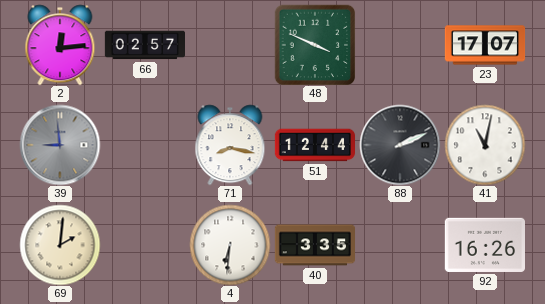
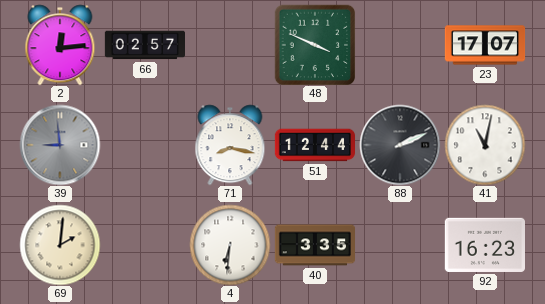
92: 16:26 -> 16:23 (484, 245)
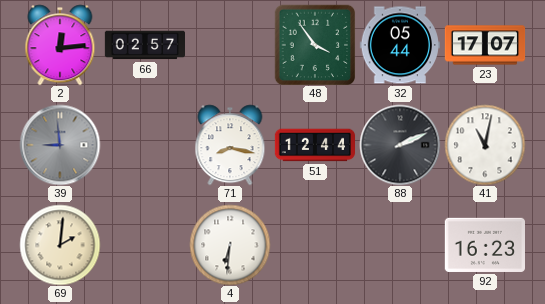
48: 3:49 -> 3:54 (315, 45)
32: none -> 05:44 (399, 45)
40: 3:35 -> none (315, 245)
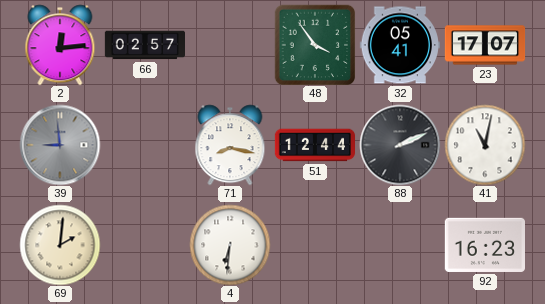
32: 05:44 -> 05:41 (399, 45)
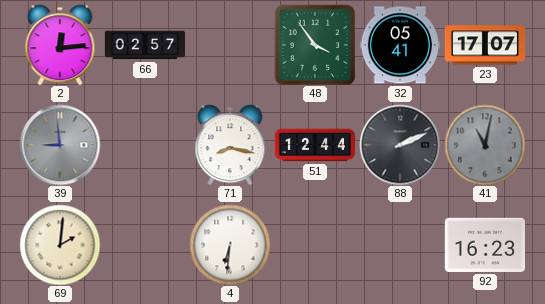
41 dial: white -> grey (485, 145)
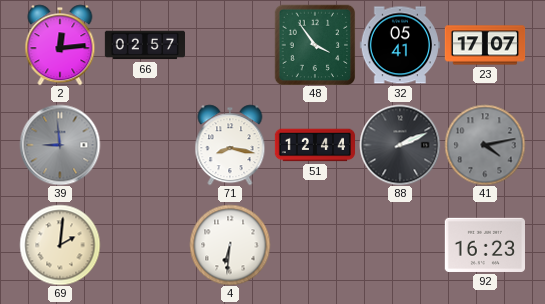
41: 11:02 -> 4:13 (485, 145)
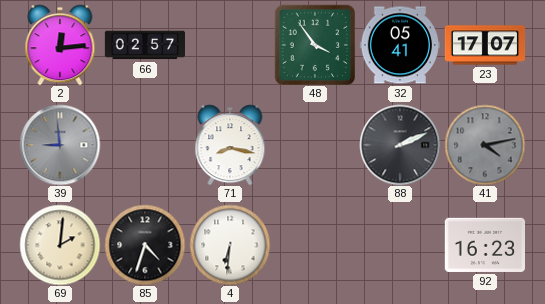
51: 12:44 -> none (315, 145)
85: none -> 4:33 (145, 245)
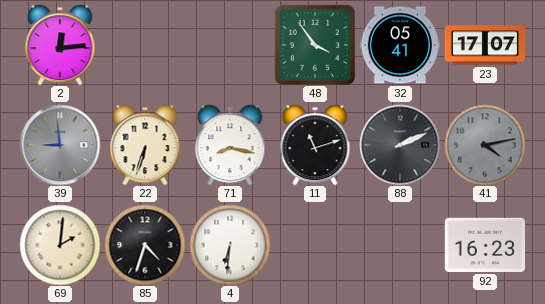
66: 02:57 -> none (144, 45)
22: none -> 6:33 (145, 145)
11: none -> 11:12 (315, 145)
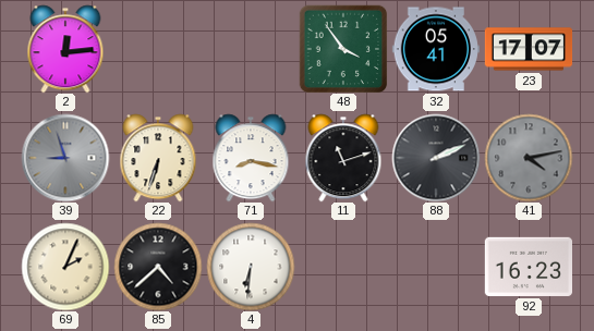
39: 8:59 -> 8:57 (65, 158)
69: 2:01 -> 2:04 (65, 267)
85: 4:33 -> 4:38 (158, 267)
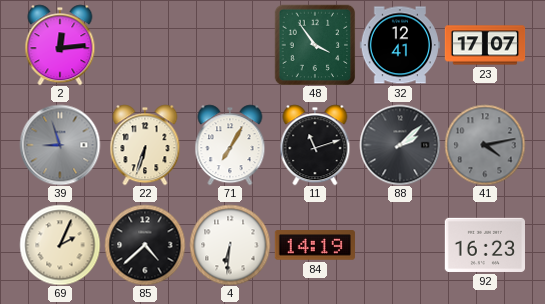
32: 05:41 -> 12:41 (399, 45)
71: 8:17 -> 7:05 (230, 145)
88: 2:11 -> 2:08 (400, 145)
84: none -> 14:19 (314, 245)
